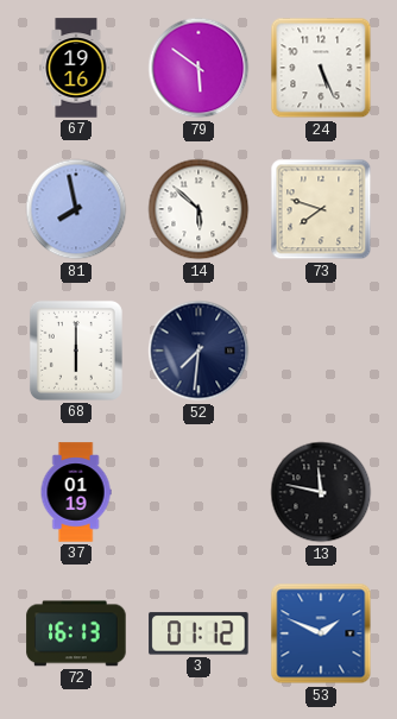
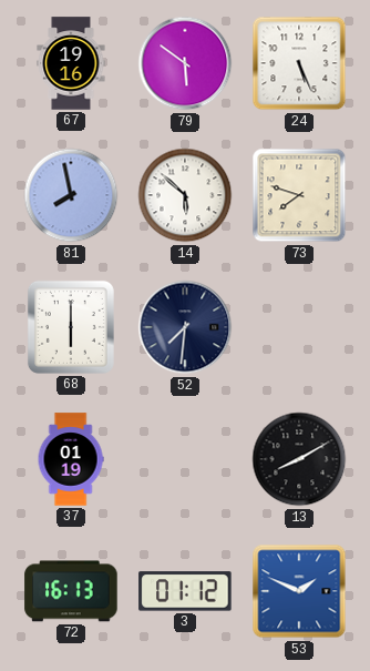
13: 11:47 -> 8:10 (299, 459)
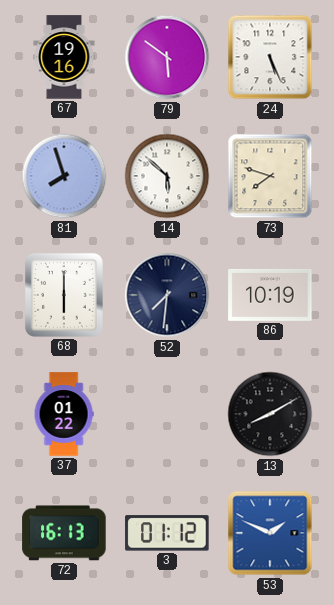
81: 7:58 -> 7:57 (64, 176)
86: none -> 10:19 (270, 295)
37: 01:19 -> 01:22 (64, 414)
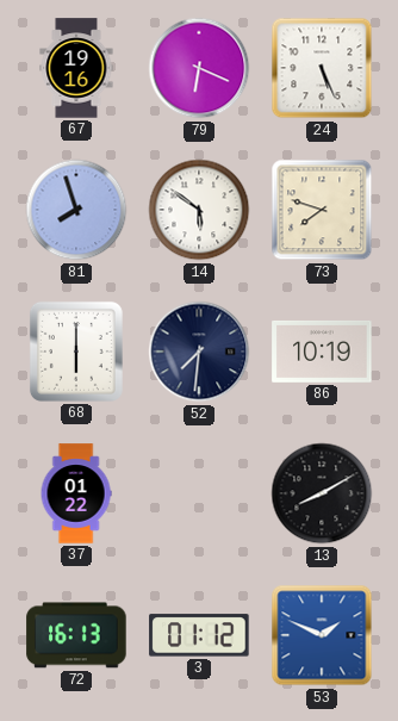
79: 5:51 -> 6:19 (199, 68)
14: 5:52 -> 5:51 (199, 210)
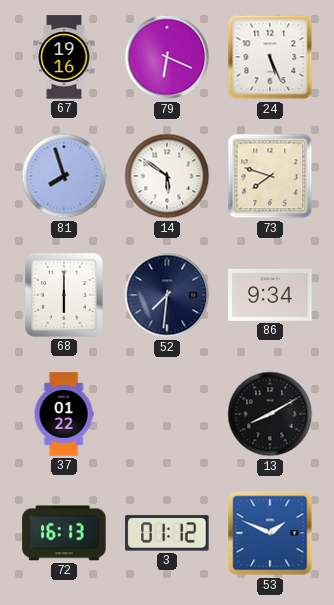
86: 10:19 -> 9:34 (270, 295)
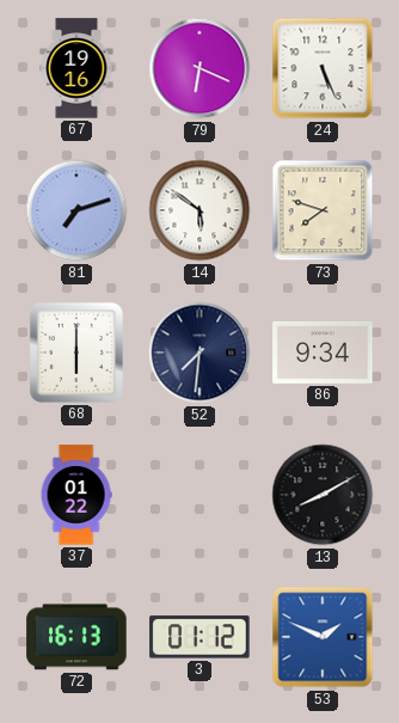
81: 7:57 -> 7:12 (76, 210)
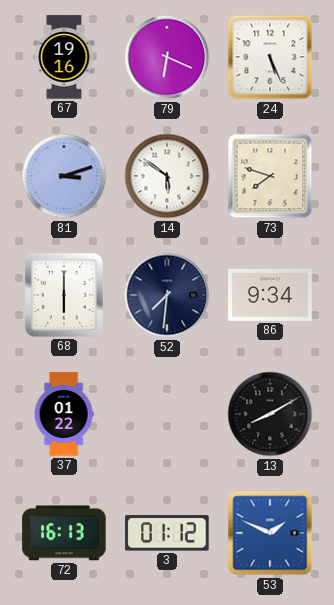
81: 7:12 -> 3:12 (64, 176)
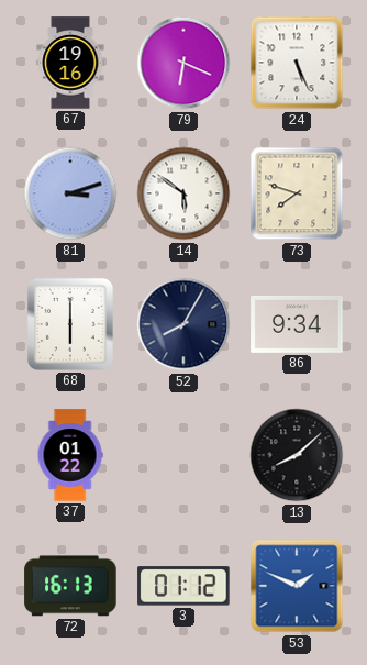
52: 7:31 -> 8:05 (183, 324)
13: 8:10 -> 8:08 (297, 455)
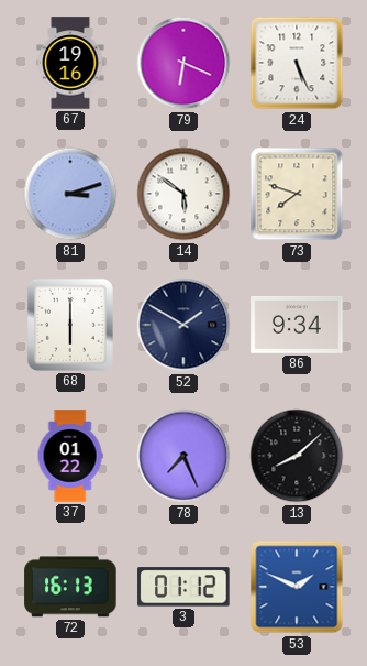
52: 8:05 -> 1:50 (183, 325)
78: none -> 7:26 (183, 456)
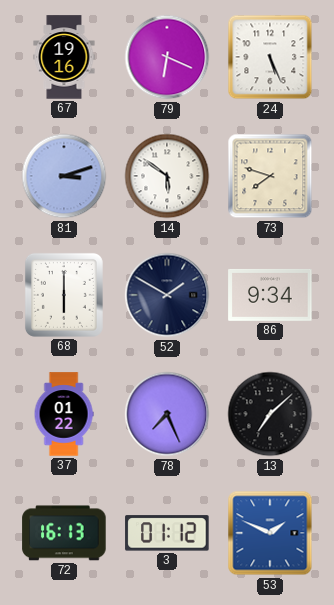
13: 8:08 -> 7:08 (270, 414)
